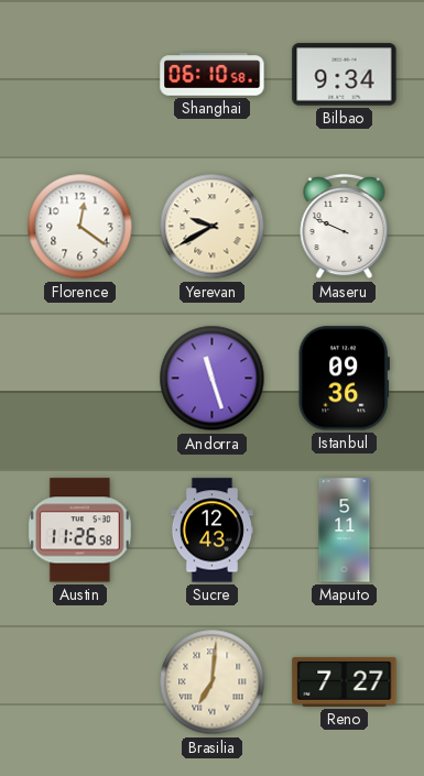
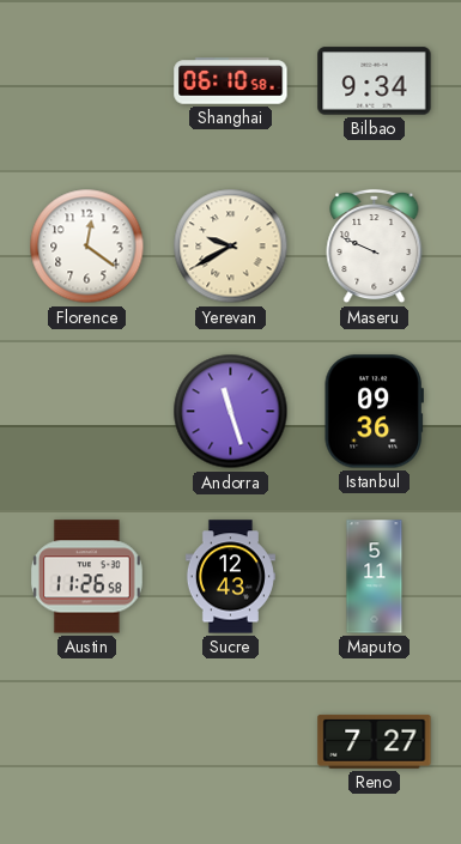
Brasilia: 7:01 -> none (213, 682)
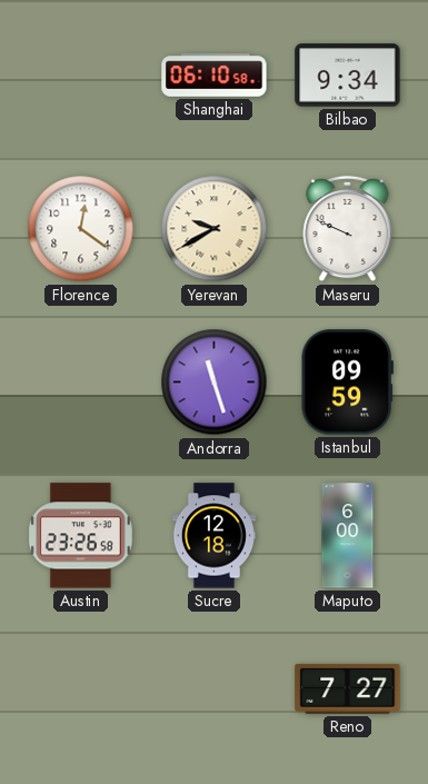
Istanbul: 09:36 -> 09:59 (347, 383)
Austin: 11:26 -> 23:26 (80, 536)
Sucre: 12:43 -> 12:18 (213, 536)
Maputo: 5:11 -> 6:00 (348, 536)
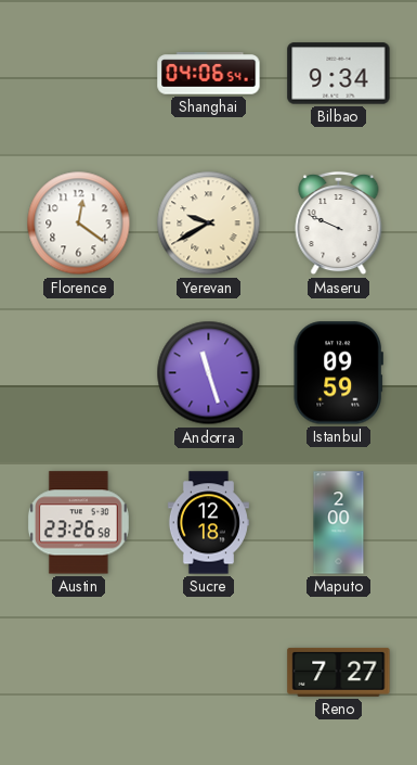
Shanghai: 06:10 -> 04:06 (209, 74)
Maputo: 6:00 -> 2:00 (339, 523)
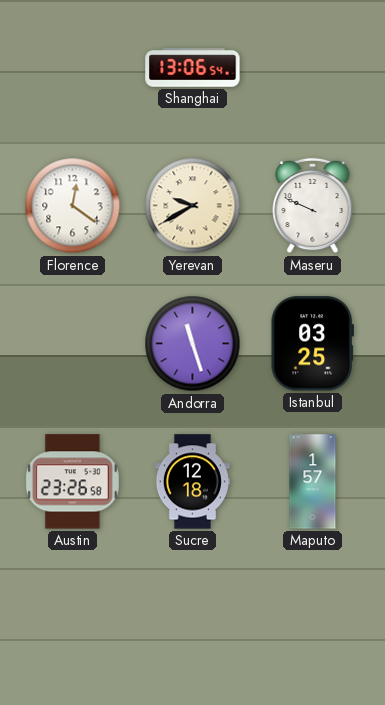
Shanghai: 04:06 -> 13:06 (193, 68)
Bilbao: 9:34 -> none (339, 74)
Istanbul: 09:59 -> 03:25 (312, 344)
Maputo: 2:00 -> 1:57 (313, 482)
Reno: 7:27 -> none (339, 672)
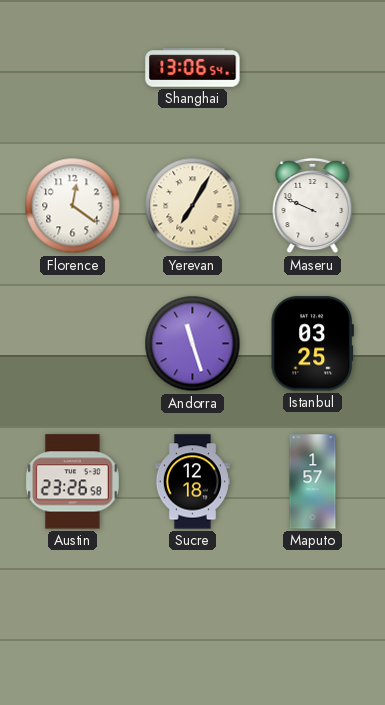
Yerevan: 9:40 -> 7:05 (193, 206)
